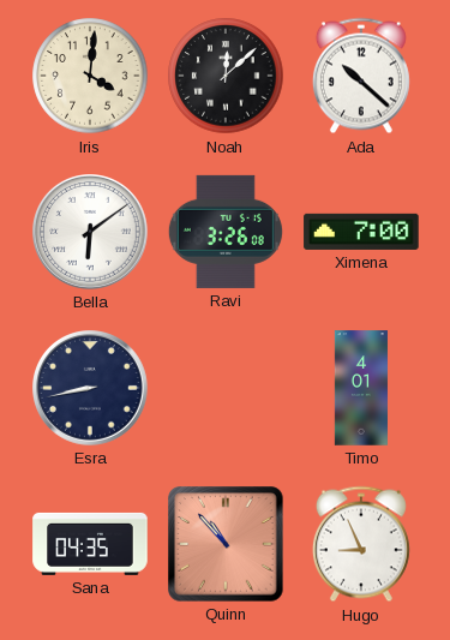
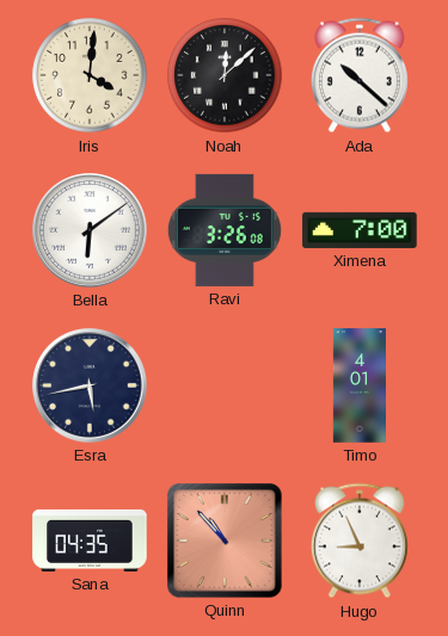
Esra: 8:43 -> 5:43 (91, 387)
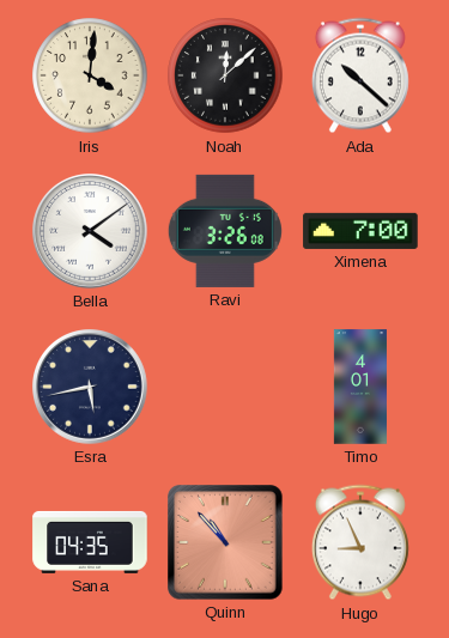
Bella: 6:09 -> 4:09 (91, 232)
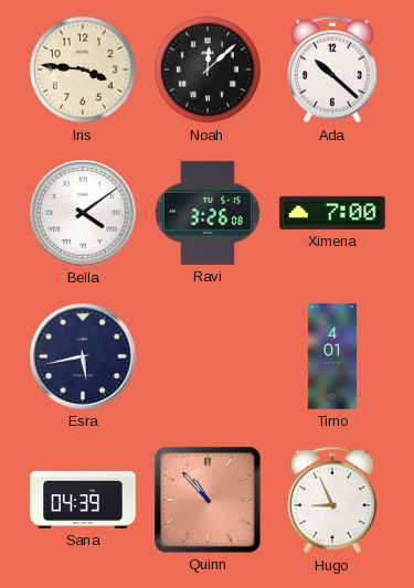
Iris: 4:01 -> 3:46 (83, 70)
Sana: 04:35 -> 04:39 (83, 500)
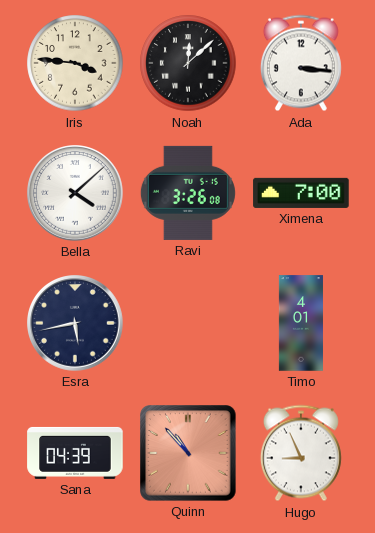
Ada: 10:22 -> 3:16 (301, 63)
Bella: 4:09 -> 4:08 (76, 194)
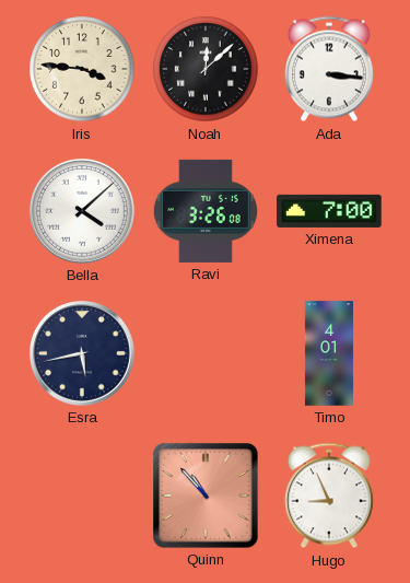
Sana: 04:39 -> none (75, 453)
